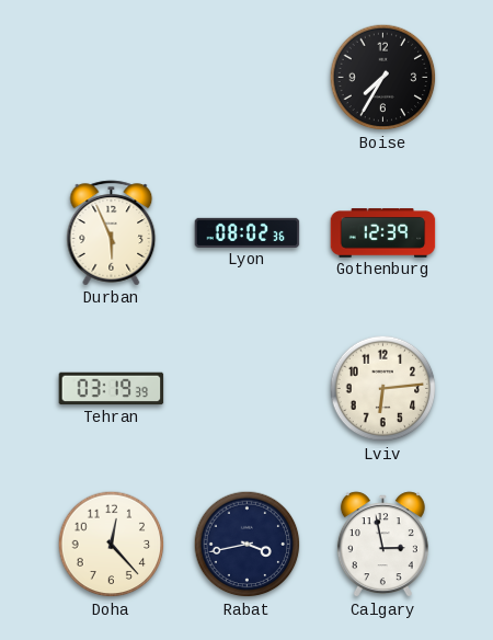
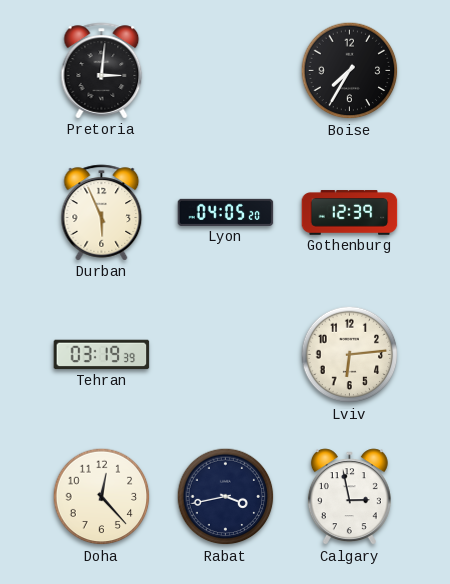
Pretoria: none -> 3:01 (102, 71)
Lyon: 08:02 -> 04:05 (226, 212)
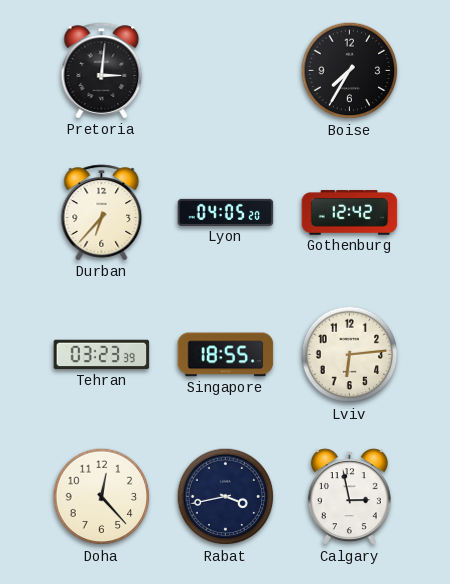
Durban: 5:56 -> 6:37 (102, 213)
Gothenburg: 12:39 -> 12:42 (350, 213)
Tehran: 03:19 -> 03:23 (102, 355)
Singapore: none -> 18:55 (226, 355)
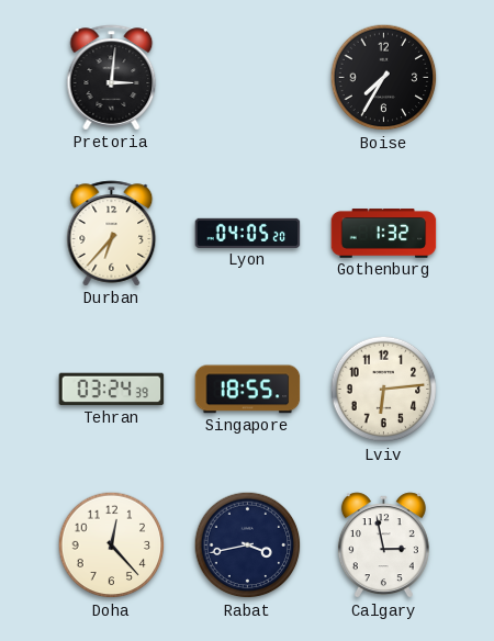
Gothenburg: 12:42 -> 1:32 (384, 234)
Tehran: 03:23 -> 03:24 (112, 390)
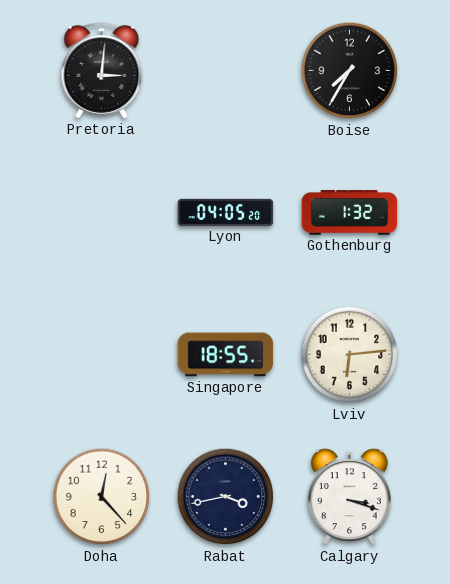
Durban: 6:37 -> none (112, 234)
Tehran: 03:24 -> none (112, 390)
Calgary: 2:58 -> 3:18 (349, 497)
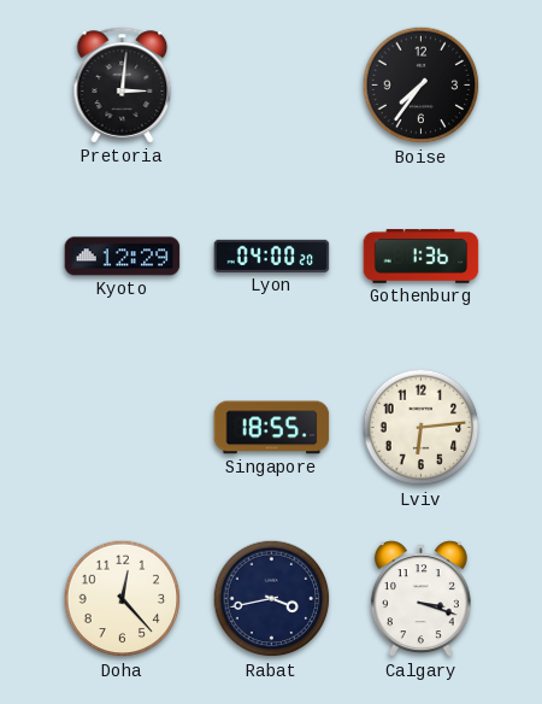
Boise: 7:35 -> 7:36 (422, 86)
Kyoto: none -> 12:29 (123, 257)
Lyon: 04:05 -> 04:00 (272, 256)
Gothenburg: 1:32 -> 1:36 (422, 257)
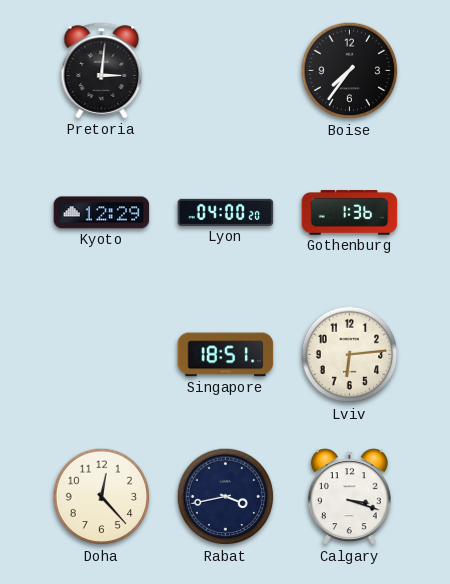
Singapore: 18:55 -> 18:51 (226, 355)
